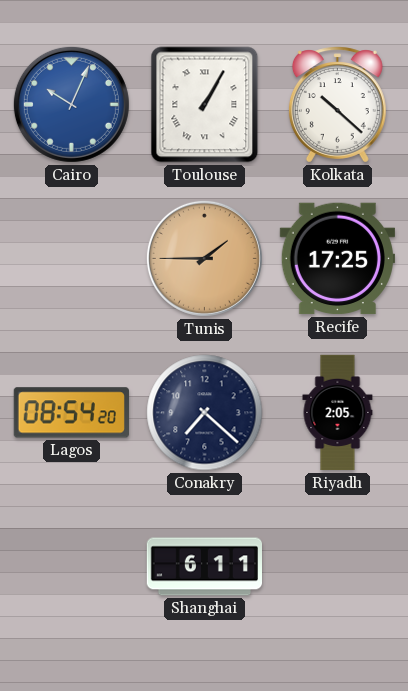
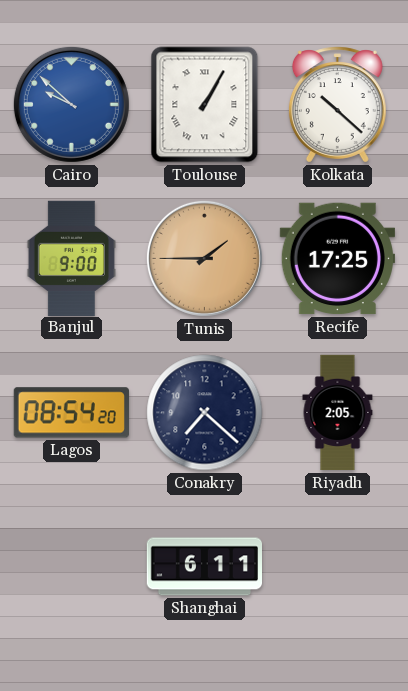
Cairo: 10:04 -> 9:52 (71, 104)
Banjul: none -> 9:00 (71, 258)
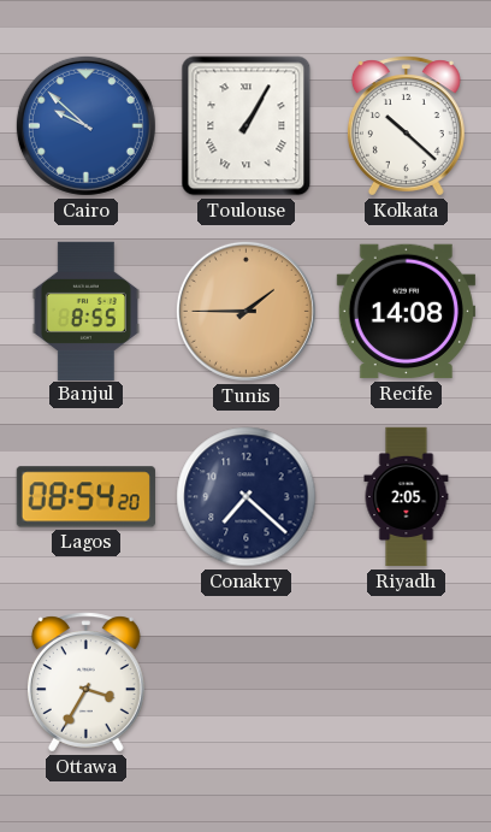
Banjul: 9:00 -> 8:55 (85, 311)
Recife: 17:25 -> 14:08 (406, 312)
Ottawa: none -> 3:35 (85, 683)
Shanghai: 6:11 -> none (204, 567)
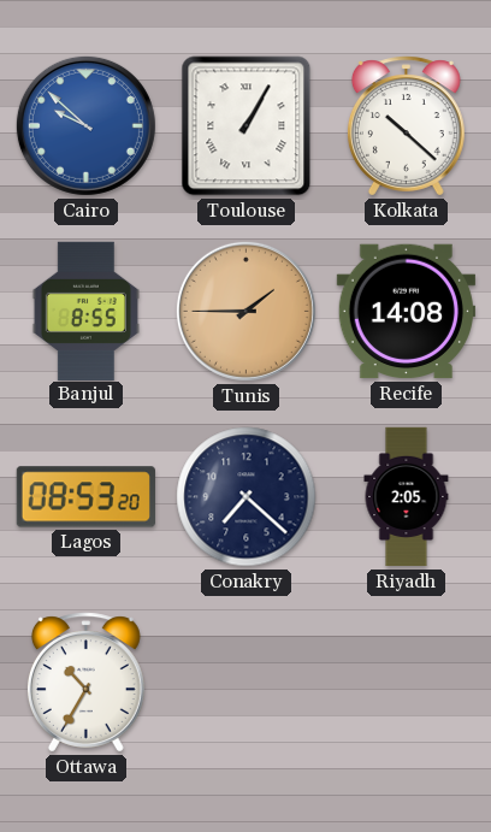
Lagos: 08:54 -> 08:53 (85, 497)
Ottawa: 3:35 -> 10:35 (85, 683)
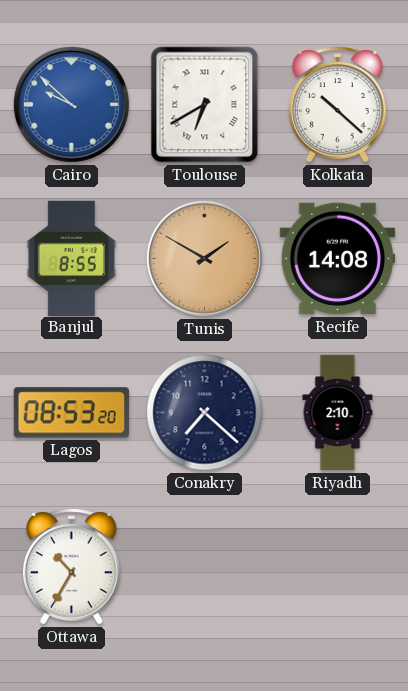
Toulouse: 1:05 -> 6:40 (205, 105)
Tunis: 1:45 -> 1:50 (204, 258)
Riyadh: 2:05 -> 2:10 (338, 413)
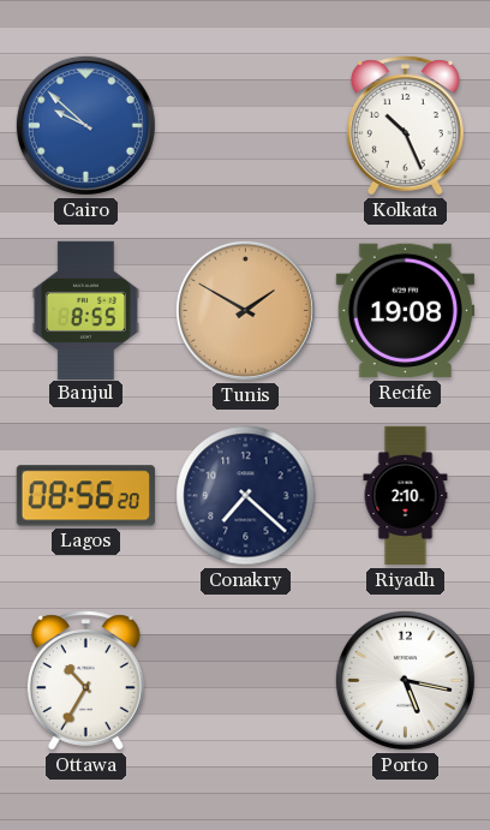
Toulouse: 6:40 -> none (205, 105)
Kolkata: 10:22 -> 10:26 (405, 126)
Recife: 14:08 -> 19:08 (405, 311)
Lagos: 08:53 -> 08:56 (85, 496)
Porto: none -> 5:17 (405, 680)
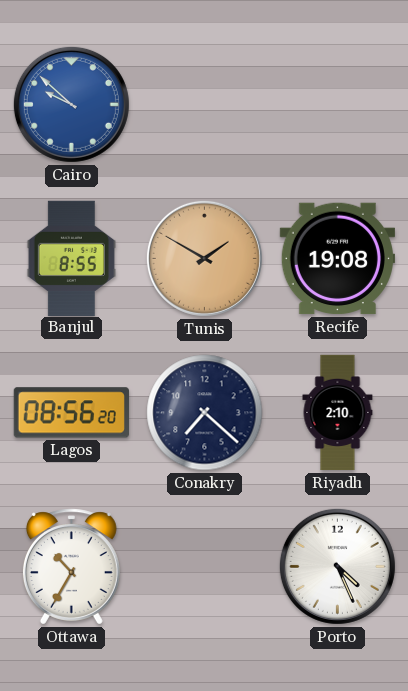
Kolkata: 10:26 -> none (405, 126)
Porto: 5:17 -> 4:26 (337, 566)
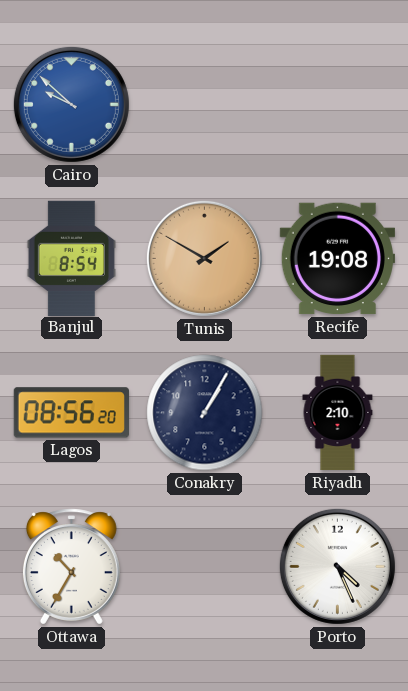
Banjul: 8:55 -> 8:54 (71, 258)
Conakry: 7:22 -> 1:05 (205, 413)
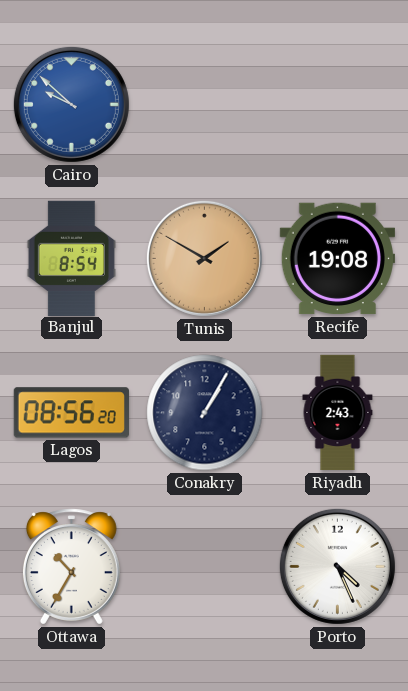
Riyadh: 2:10 -> 2:43 (338, 413)
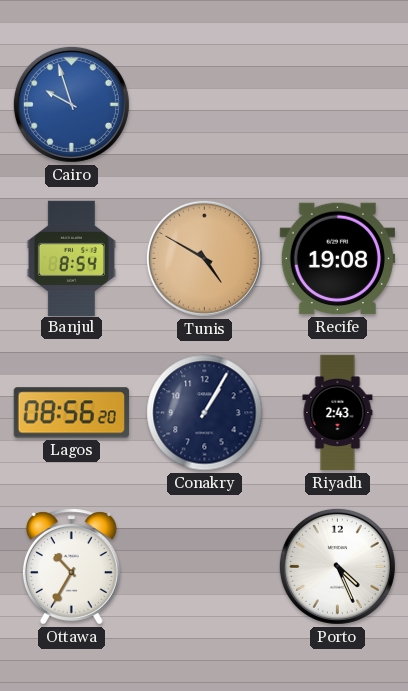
Cairo: 9:52 -> 9:57 (71, 104)
Tunis: 1:50 -> 4:50 (204, 258)
